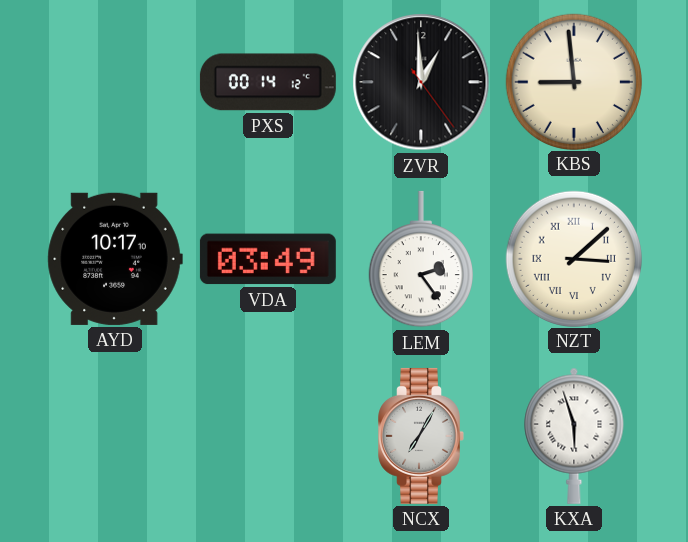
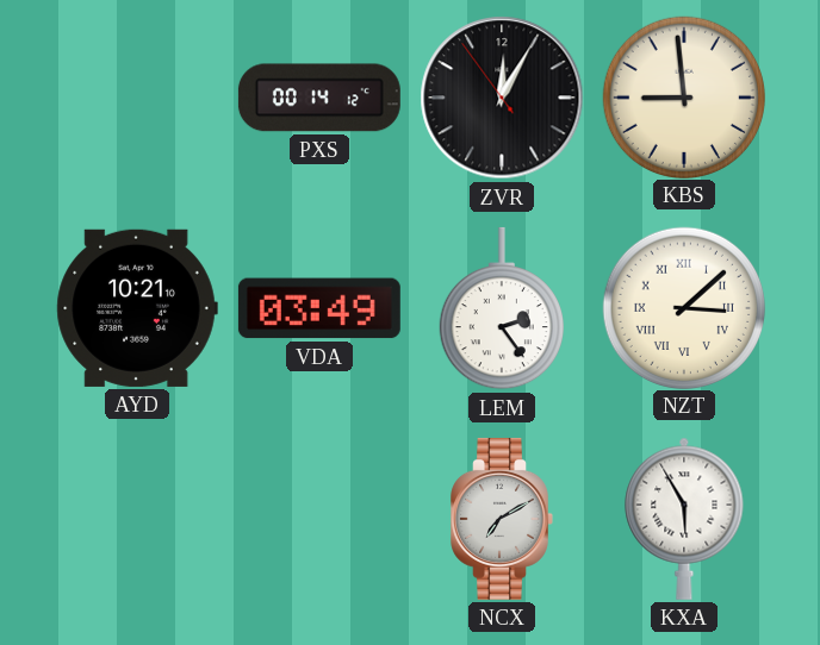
ZVR: 12:59 -> 12:04 (502, 98)
AYD: 10:17 -> 10:21 (137, 308)
NCX: 7:05 -> 7:10 (502, 519)
KXA: 5:57 -> 5:55 (684, 519)
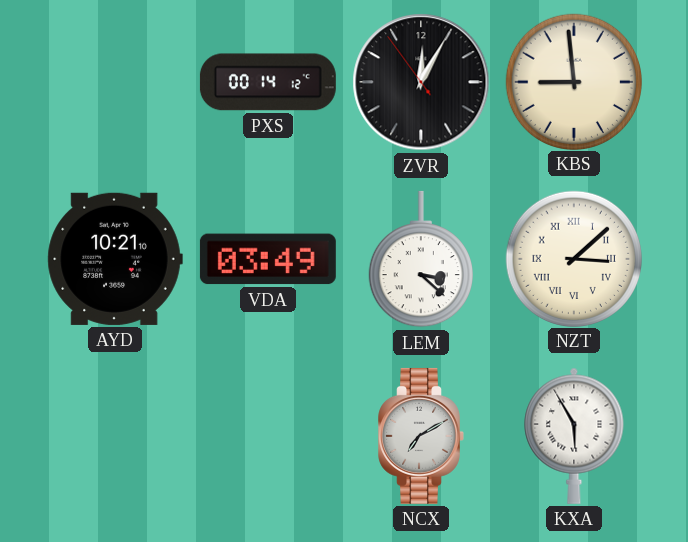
LEM: 2:24 -> 3:22 (421, 259)
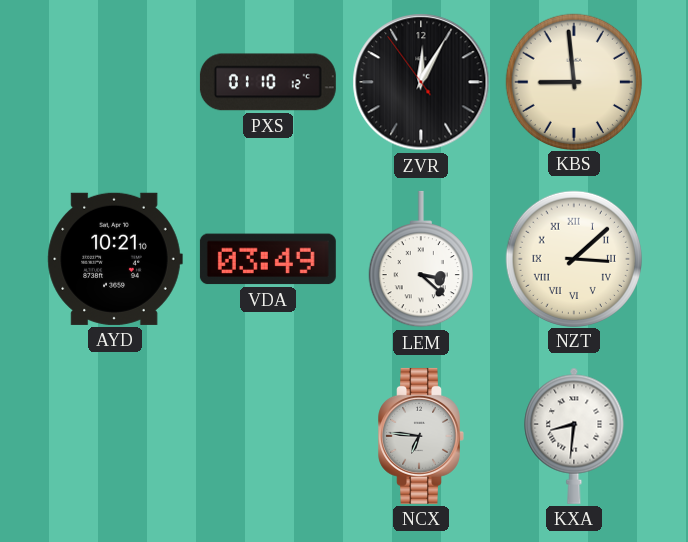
PXS: 00:14 -> 01:10 (268, 82)
NCX: 7:10 -> 6:46 (421, 436)
KXA: 5:55 -> 8:31 (574, 436)
